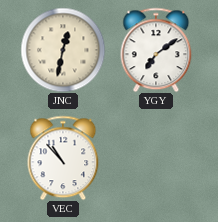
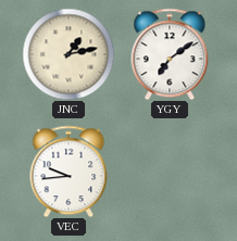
JNC: 12:32 -> 1:13 (68, 54)
VEC: 10:53 -> 9:44 (68, 172)
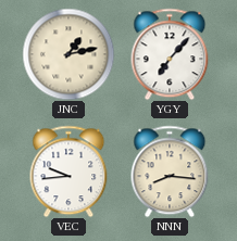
YGY: 7:09 -> 7:07 (170, 54)
NNN: none -> 8:16 (170, 172)
